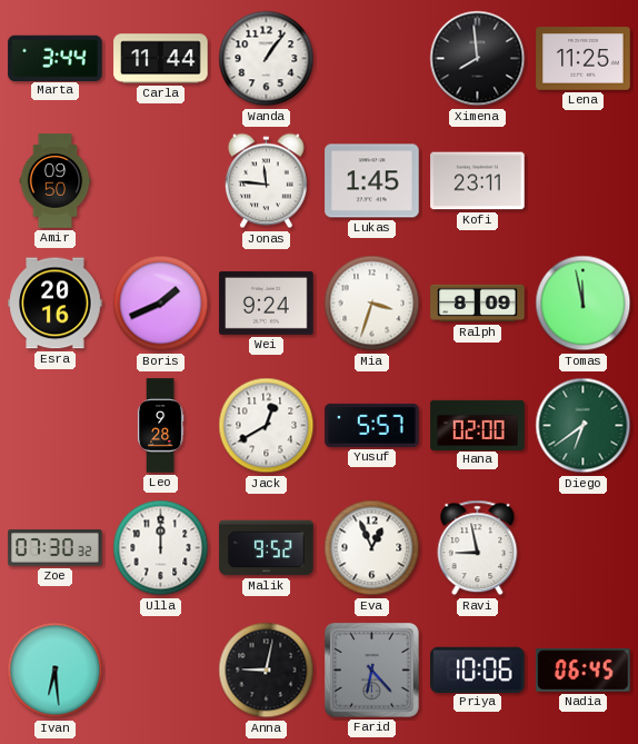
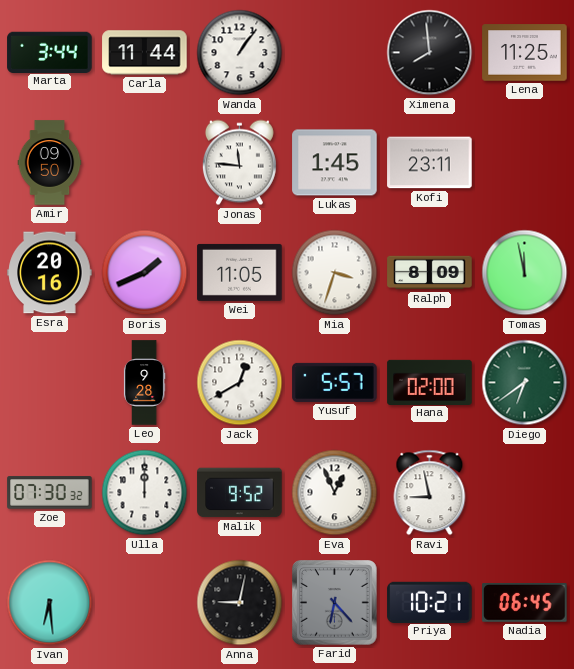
Wei: 9:24 -> 11:05 (240, 272)
Priya: 10:06 -> 10:21 (430, 602)
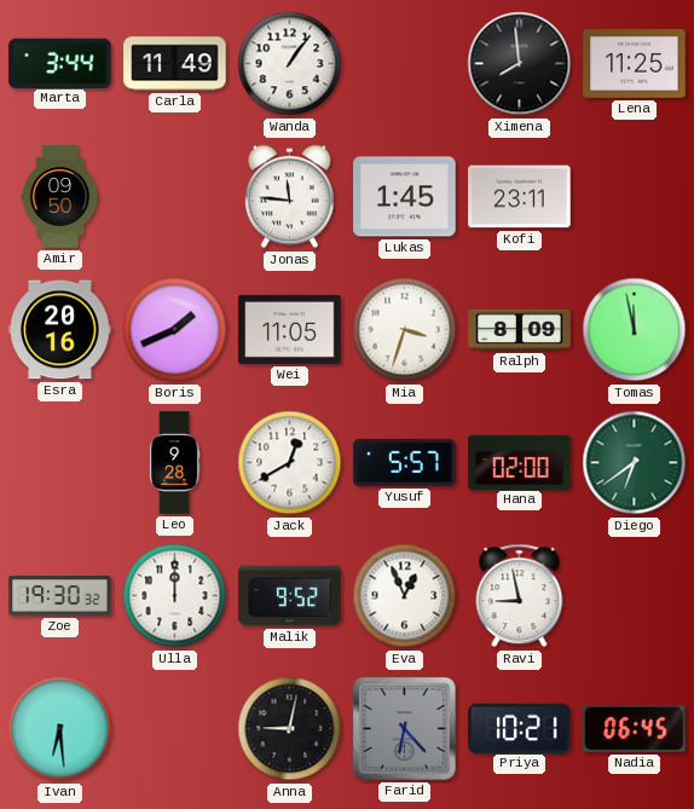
Carla: 11:44 -> 11:49 (175, 64)
Zoe: 07:30 -> 19:30 (60, 596)
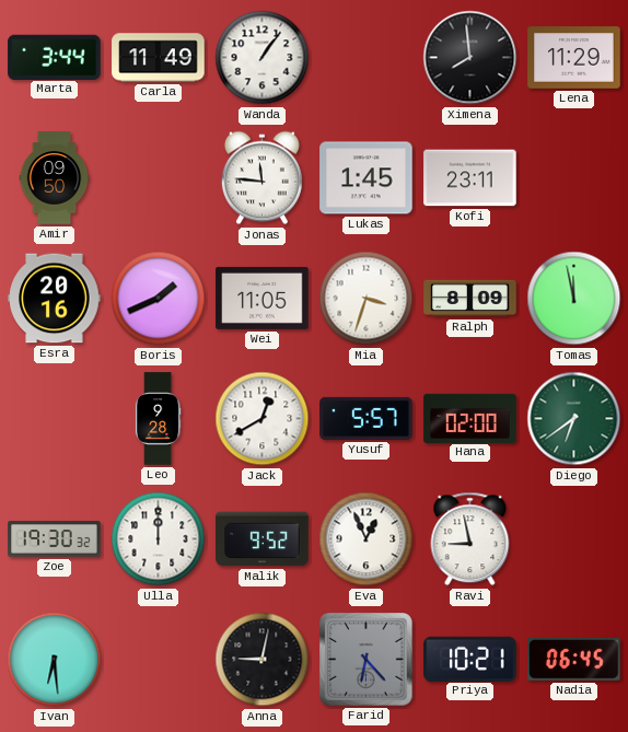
Lena: 11:25 -> 11:29 (574, 58)
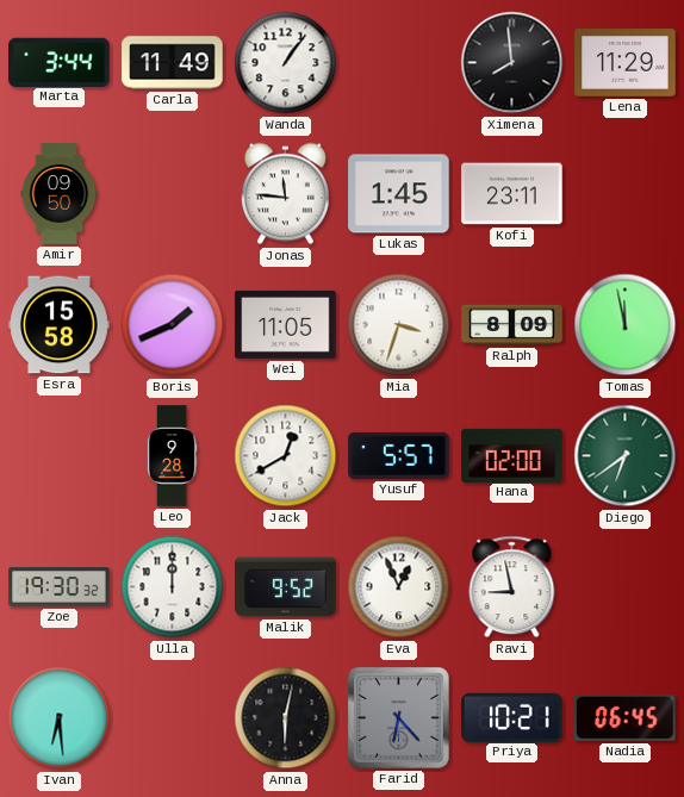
Esra: 20:16 -> 15:58 (60, 325)
Anna: 9:02 -> 6:02 (286, 718)
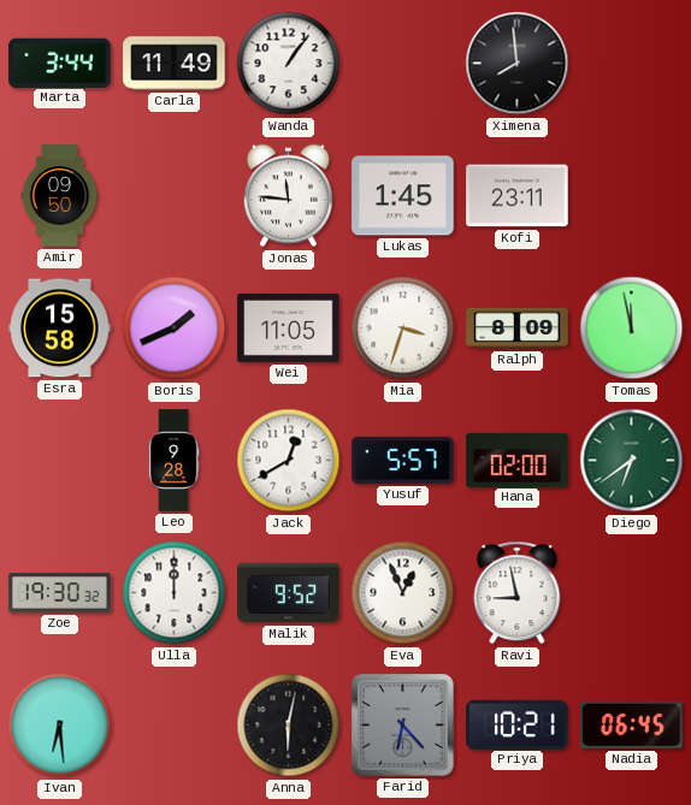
Lena: 11:29 -> none (626, 63)
